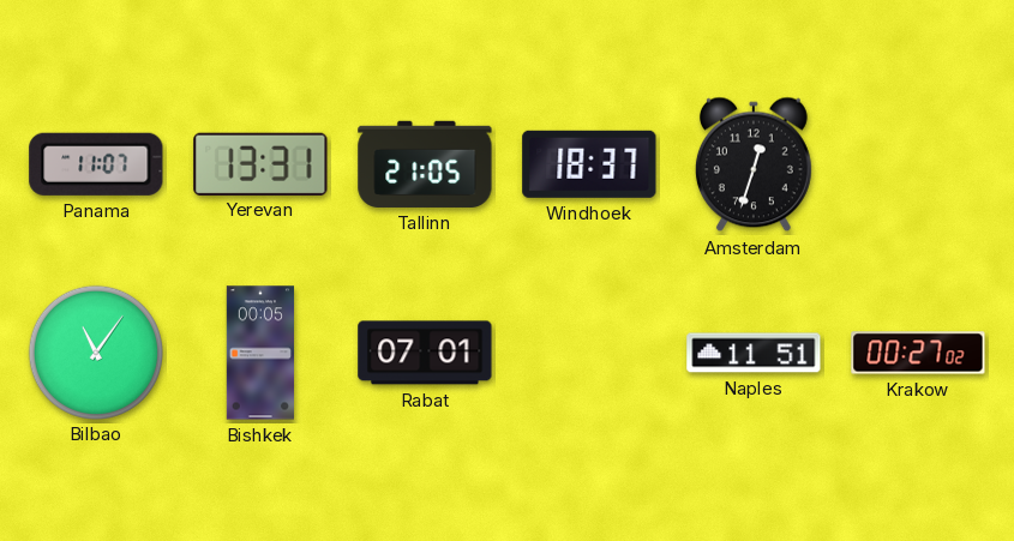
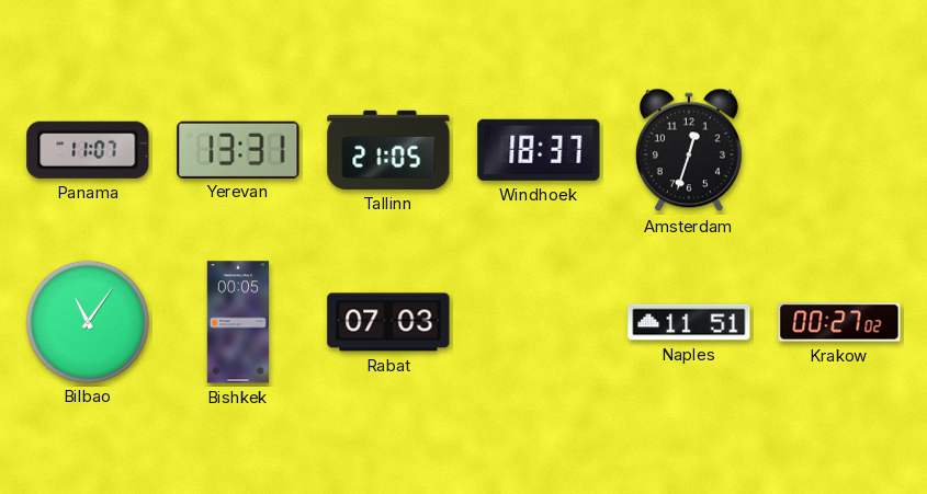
Rabat: 07:01 -> 07:03 (388, 322)
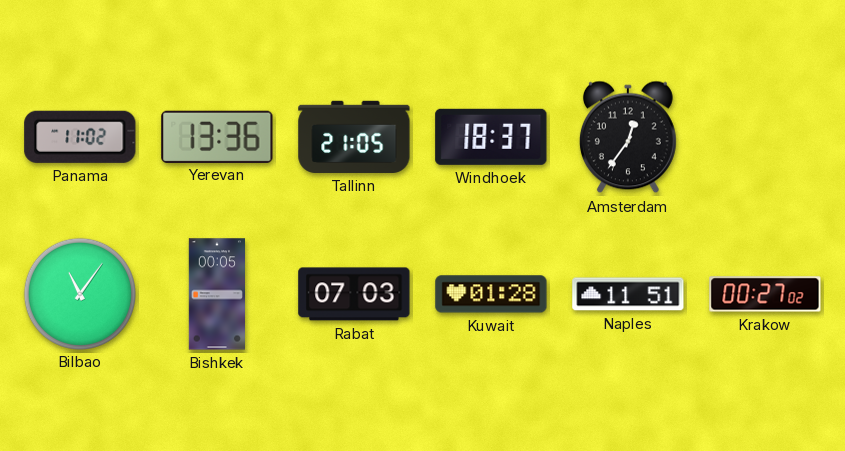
Panama: 11:07 -> 11:02 (80, 137)
Yerevan: 13:31 -> 13:36 (217, 136)
Amsterdam: 12:33 -> 12:36 (628, 137)
Kuwait: none -> 01:28 (491, 294)
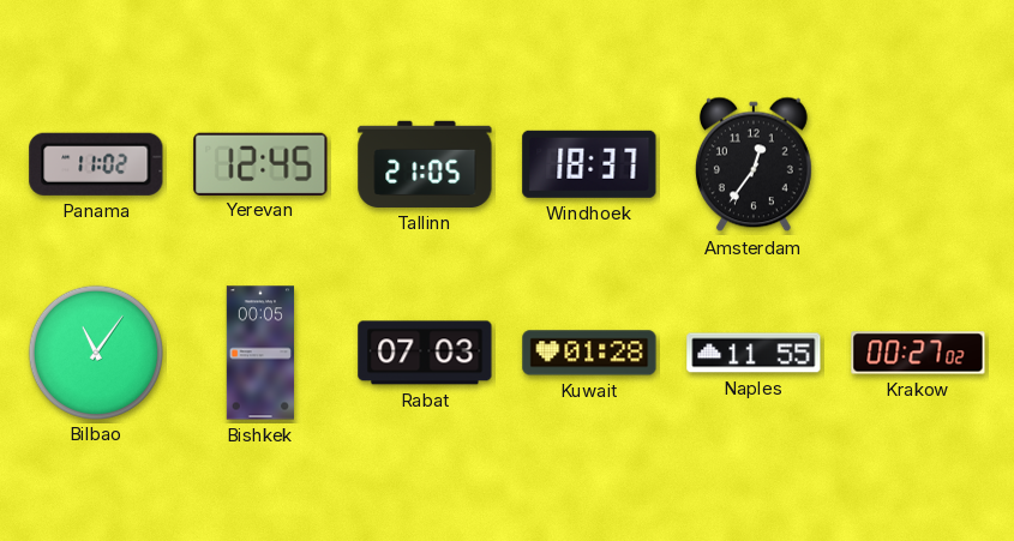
Yerevan: 13:36 -> 12:45 (260, 163)
Naples: 11:51 -> 11:55 (754, 353)
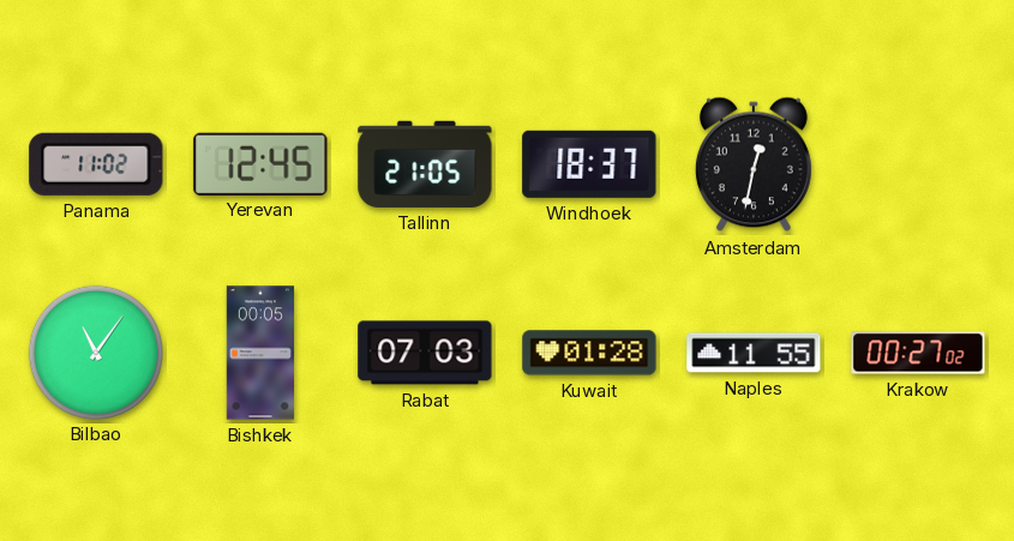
Amsterdam: 12:36 -> 12:32 (754, 164)
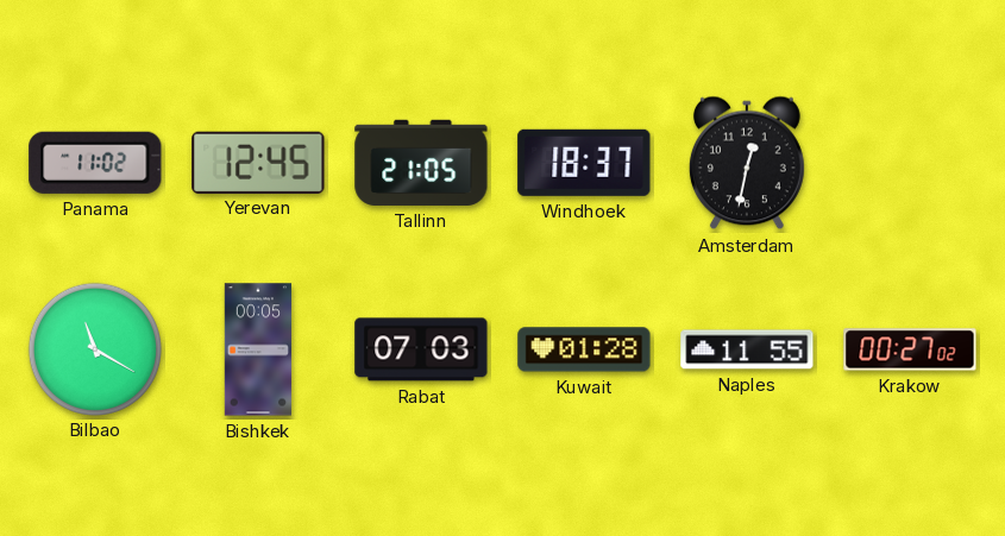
Bilbao: 11:06 -> 11:20 (94, 348)
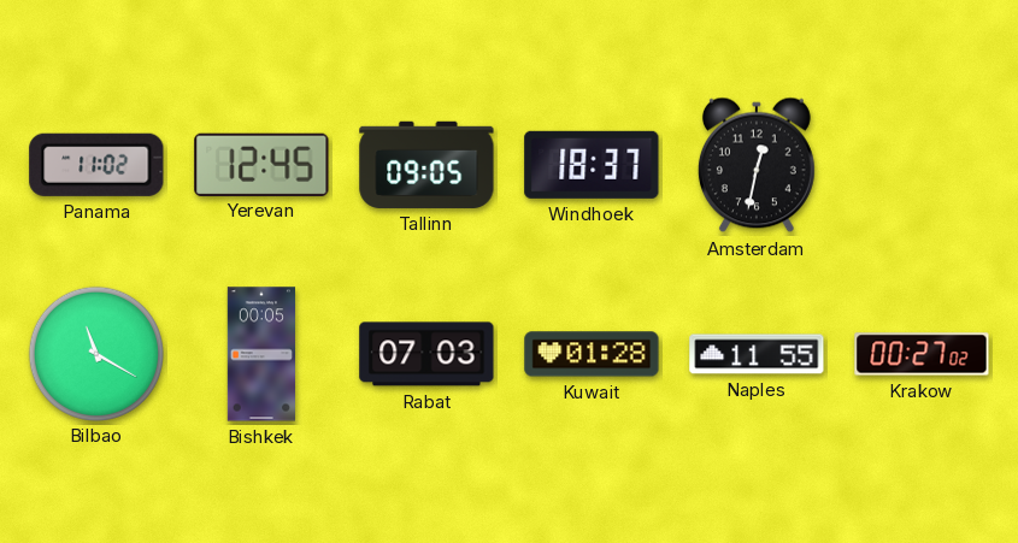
Tallinn: 21:05 -> 09:05 (426, 165)
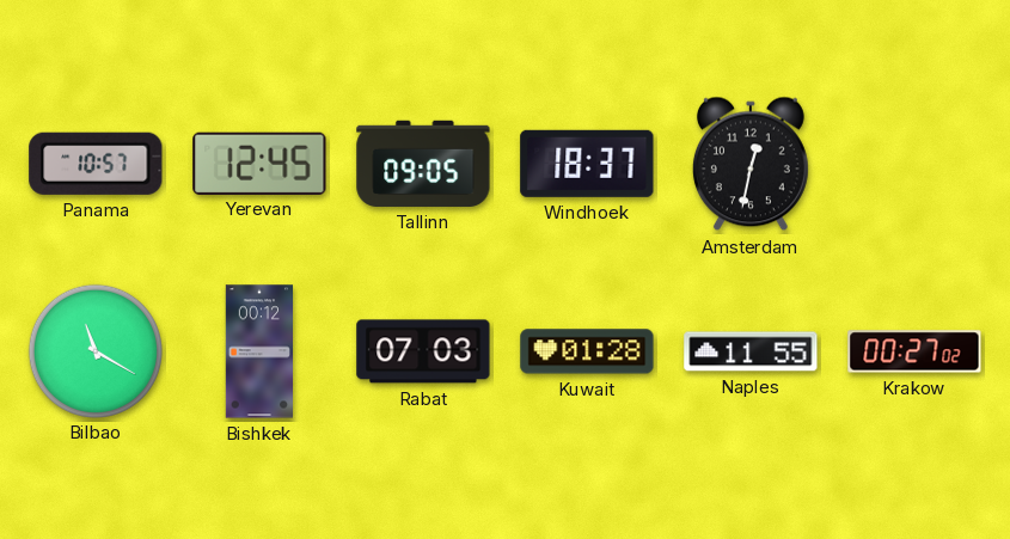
Panama: 11:02 -> 10:57 (96, 164)
Bishkek: 00:05 -> 00:12 (258, 351)
